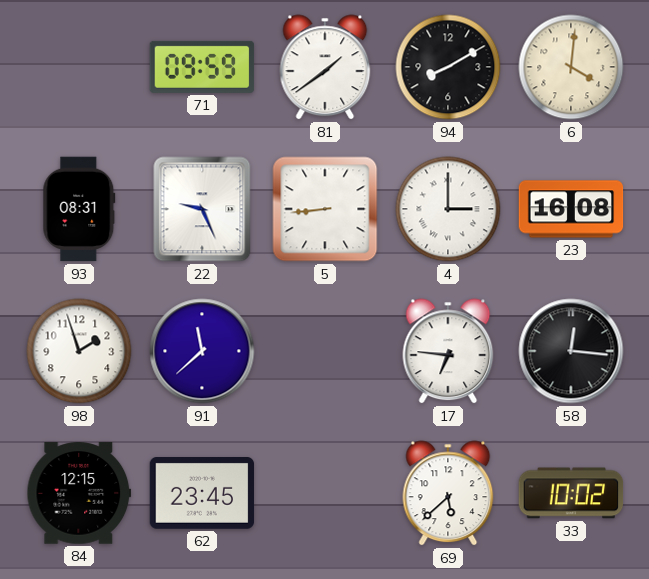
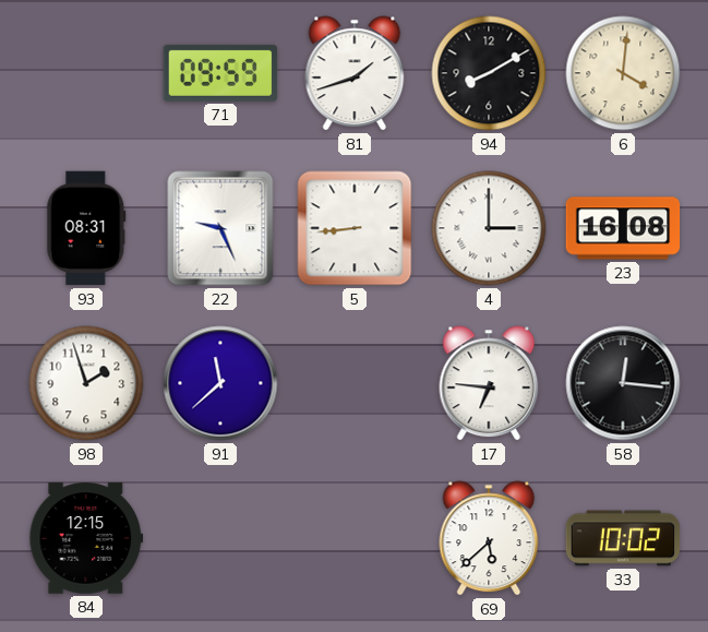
81: 1:39 -> 1:42 (355, 73)
62: 23:45 -> none (202, 494)
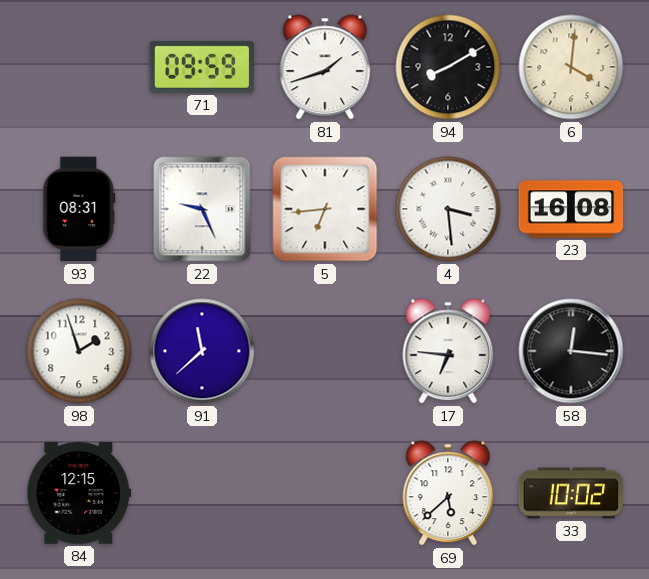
5: 8:44 -> 6:44 (325, 209)
4: 3:00 -> 3:29 (448, 209)
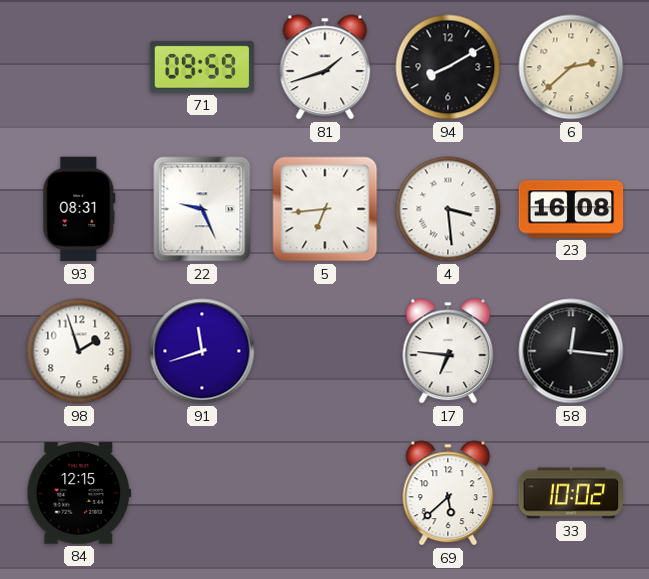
6: 4:01 -> 2:38 (571, 67)
91: 11:38 -> 11:42 (202, 351)
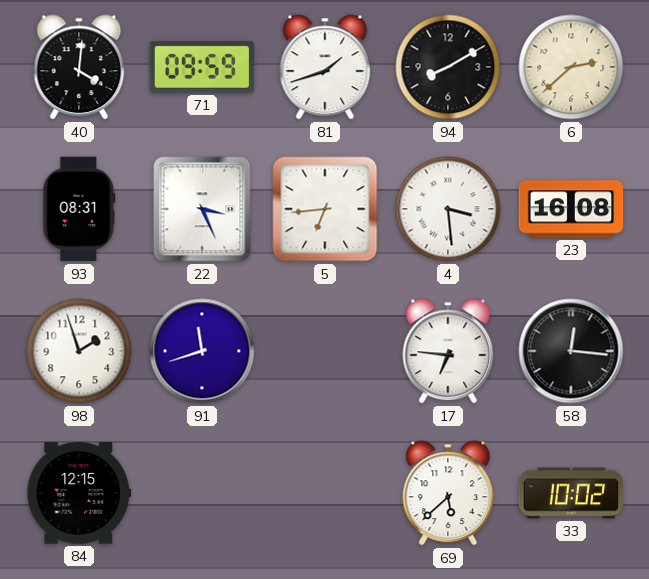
40: none -> 4:01 (79, 67)
22: 9:26 -> 3:26 (202, 209)
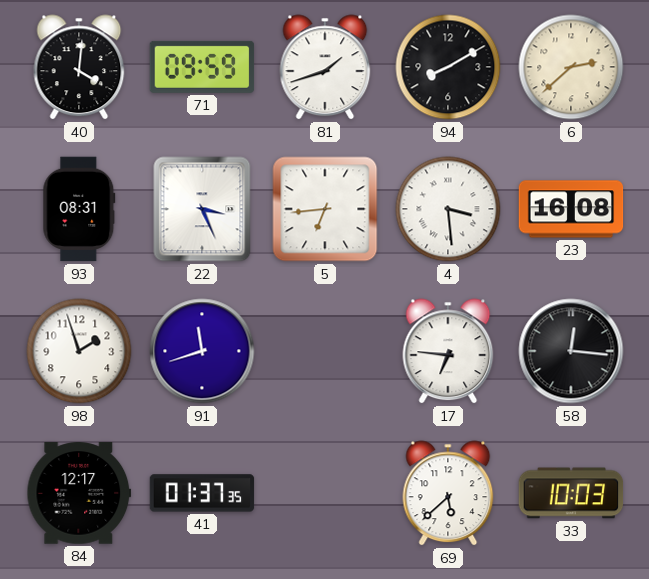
84: 12:15 -> 12:17 (79, 493)
41: none -> 01:37 (202, 493)
33: 10:02 -> 10:03 (571, 493)
